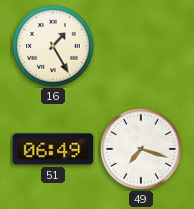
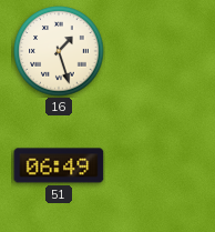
16: 1:25 -> 1:27 (59, 51)
49: 7:18 -> none (141, 149)
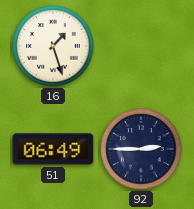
92: none -> 2:45 (141, 149)
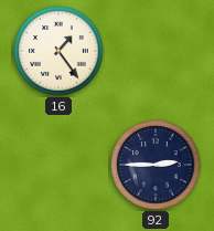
16: 1:27 -> 1:24 (58, 51)
51: 06:49 -> none (53, 149)
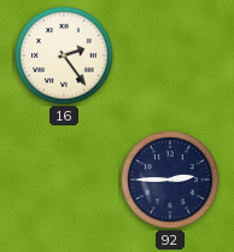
16: 1:24 -> 2:24 (64, 55)
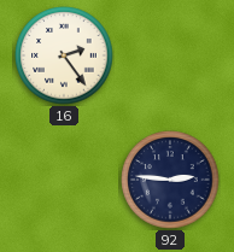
92: 2:45 -> 2:46 (170, 180)
